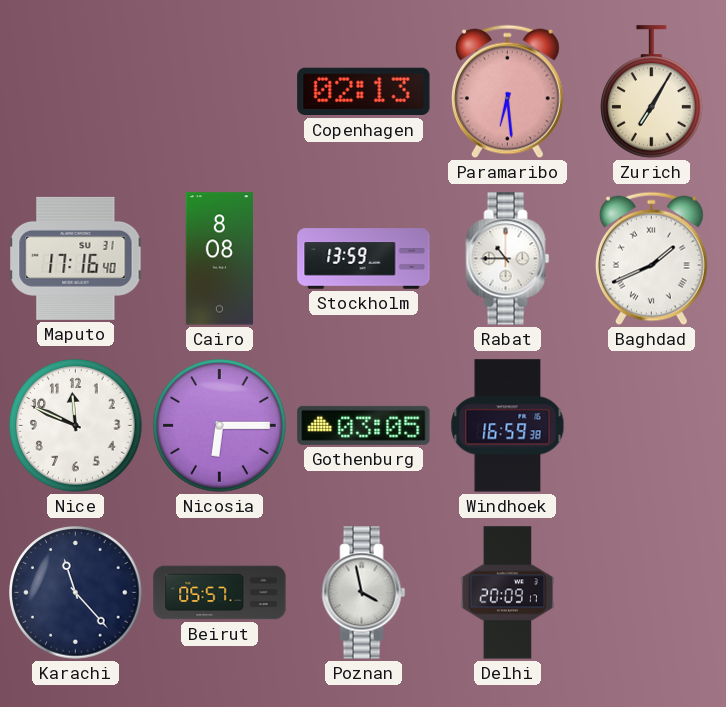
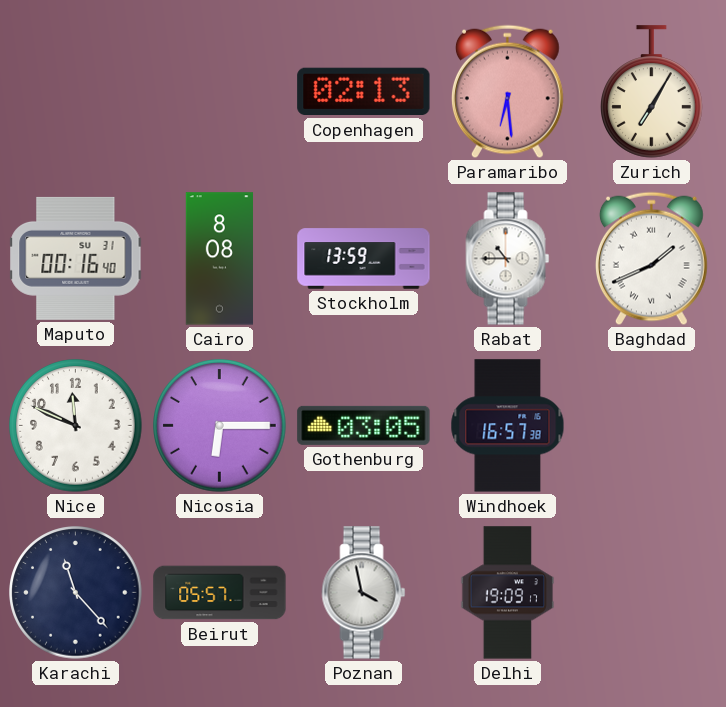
Maputo: 17:16 -> 00:16 (76, 258)
Windhoek: 16:59 -> 16:57 (508, 426)
Delhi: 20:09 -> 19:09 (508, 593)
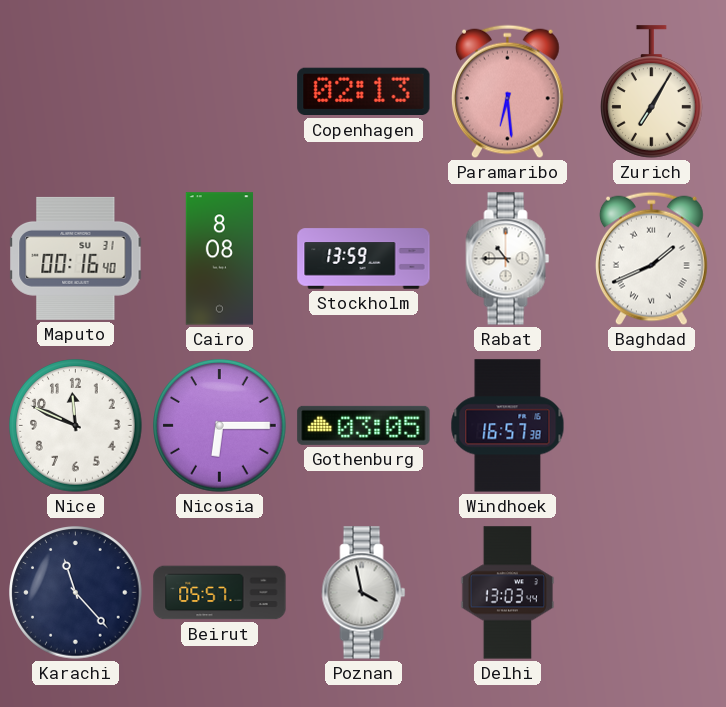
Delhi: 19:09 -> 13:03 (508, 593)
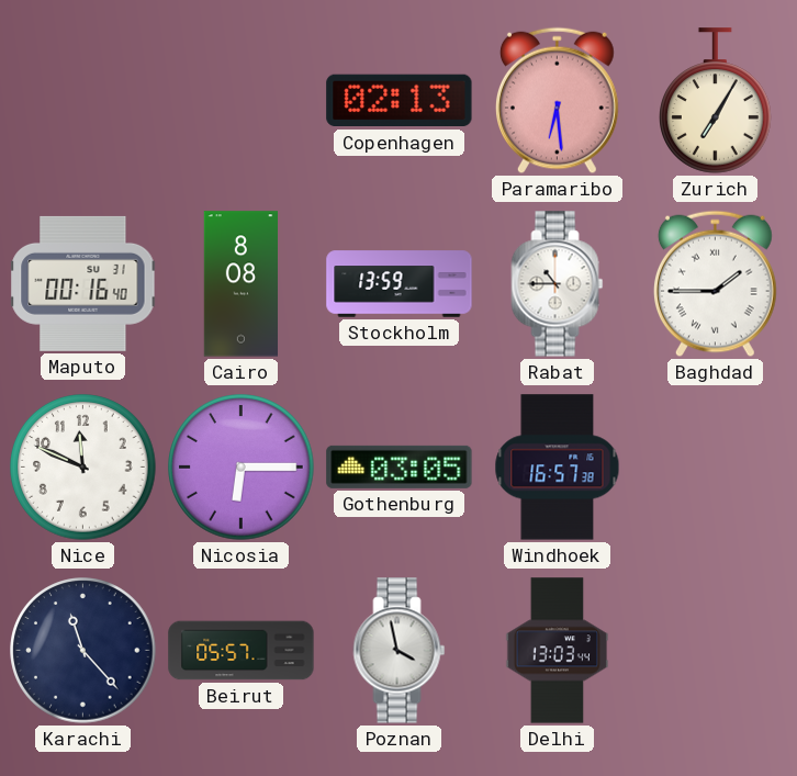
Baghdad: 1:41 -> 1:45 (715, 284)
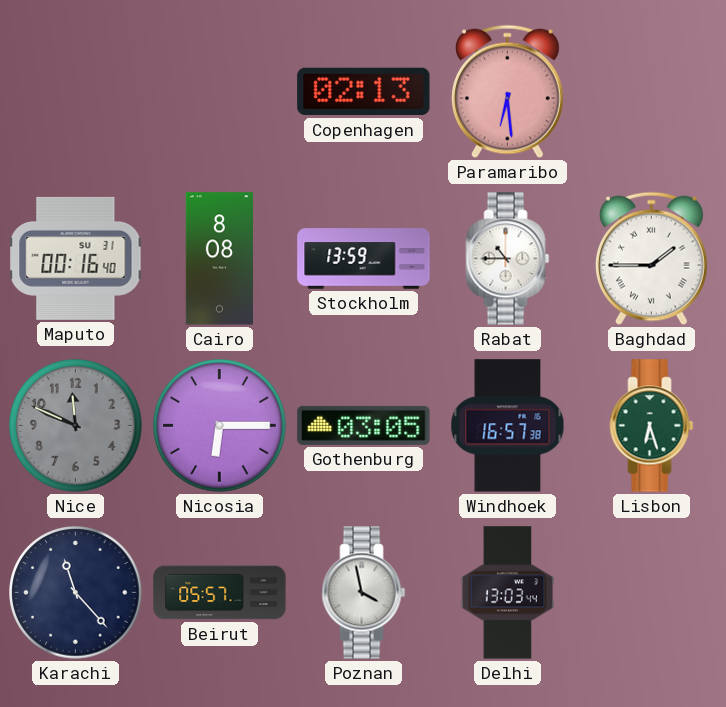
Zurich: 7:05 -> none (716, 101)
Nice dial: white -> grey (76, 426)
Lisbon: none -> 6:27 (652, 426)
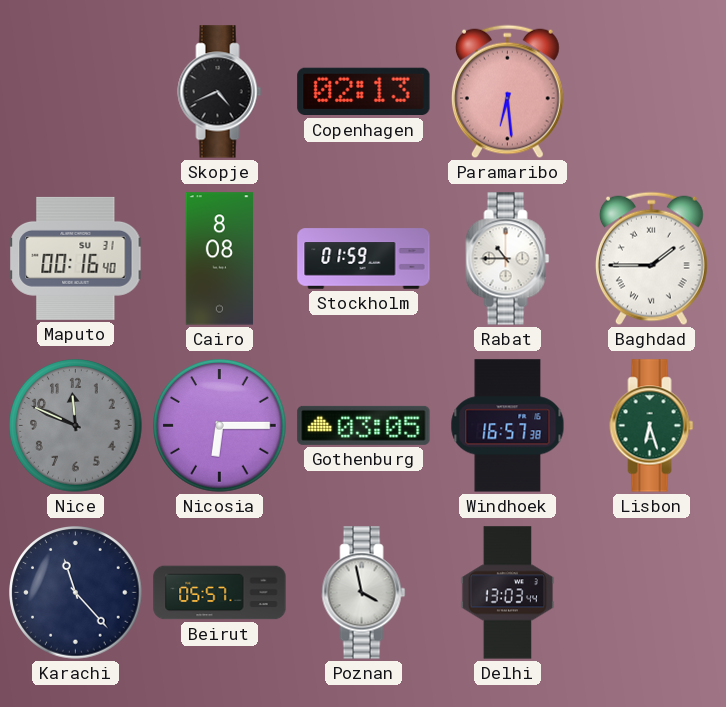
Skopje: none -> 4:41 (220, 92)
Stockholm: 13:59 -> 01:59 (364, 259)
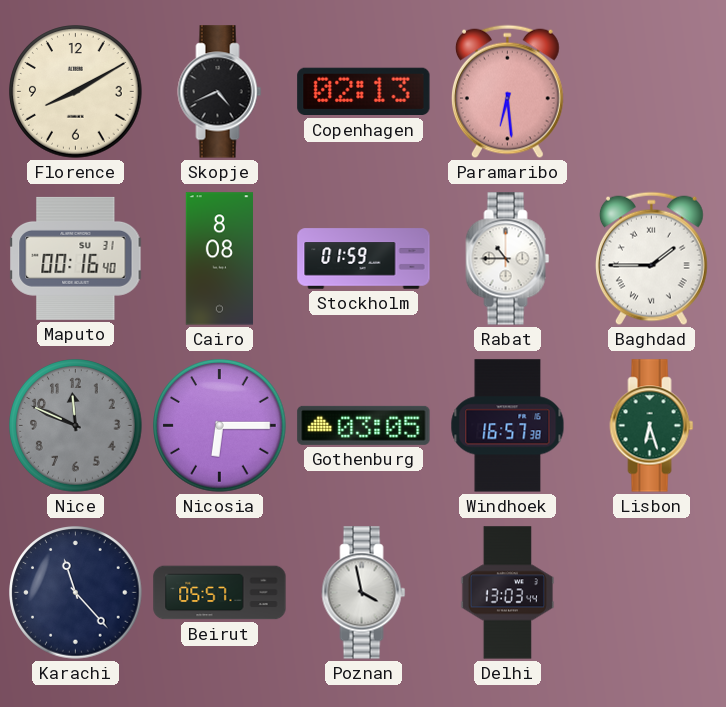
Florence: none -> 8:10 (76, 92)
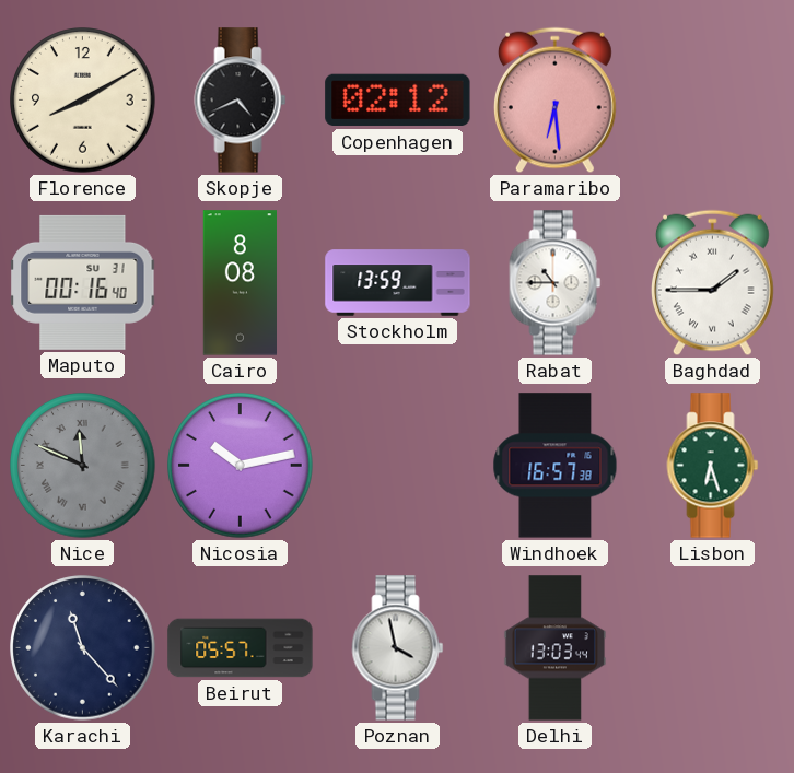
Copenhagen: 02:13 -> 02:12 (398, 101)
Stockholm: 01:59 -> 13:59 (398, 283)
Nice numerals: Arabic -> Roman (83, 466)
Nicosia: 6:15 -> 10:13 (241, 466)
Gothenburg: 03:05 -> none (364, 425)
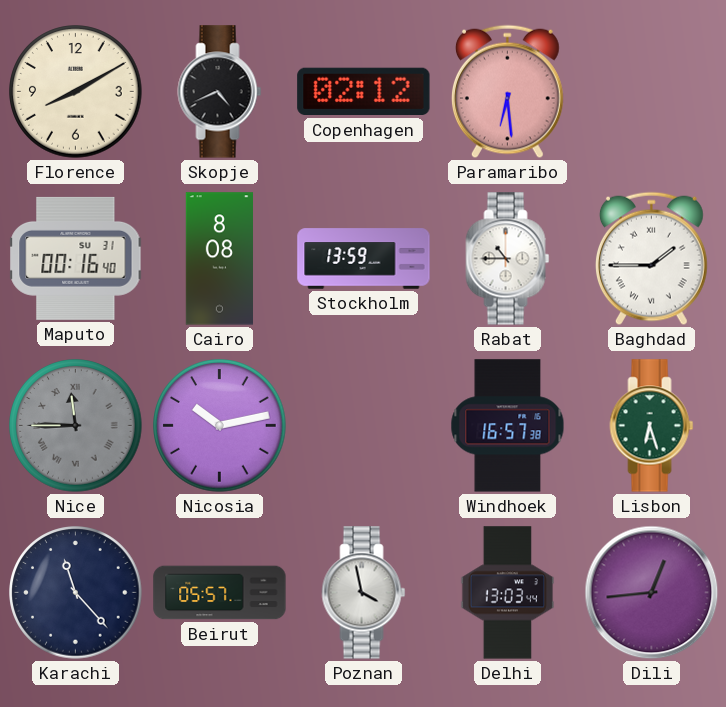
Nice: 11:49 -> 11:45 (76, 426)
Dili: none -> 12:44 (652, 593)
